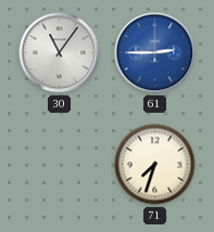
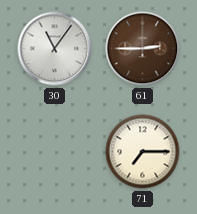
61 dial: blue -> brown (143, 49)
71: 7:33 -> 7:15 (143, 152)
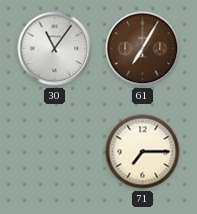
61: 2:45 -> 7:05 (143, 49)
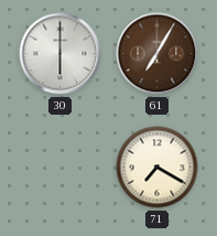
30: 11:06 -> 6:00 (61, 54)
71: 7:15 -> 7:20 (158, 168)
